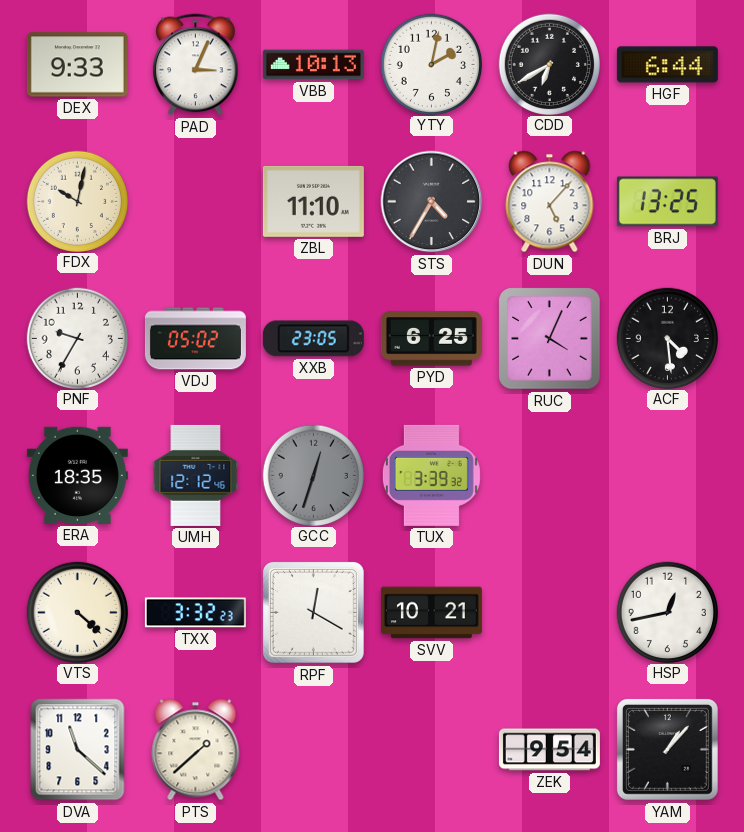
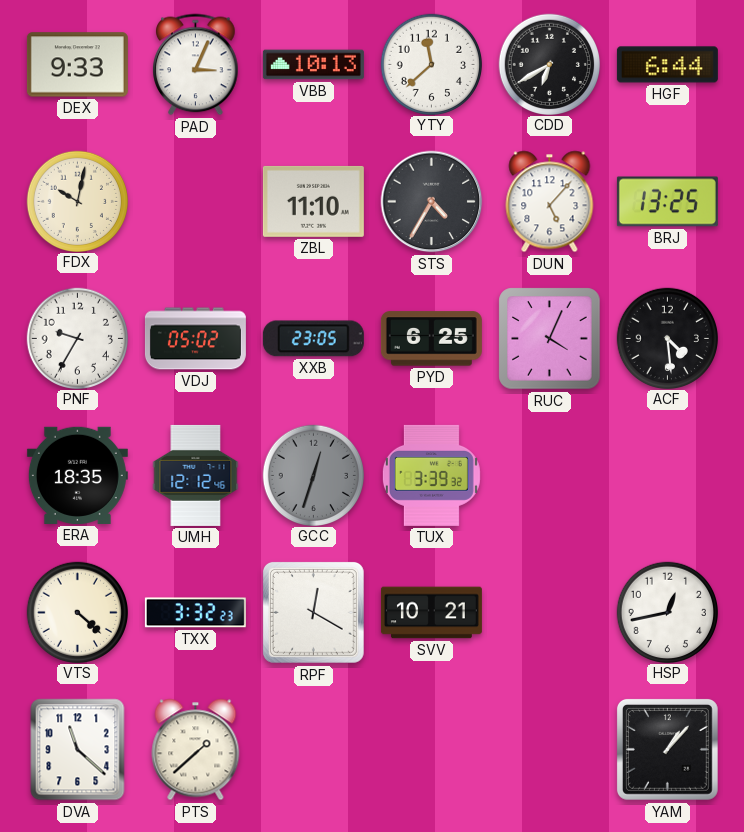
YTY: 2:02 -> 11:38 (431, 64)
ZEK: 9:54 -> none (549, 750)
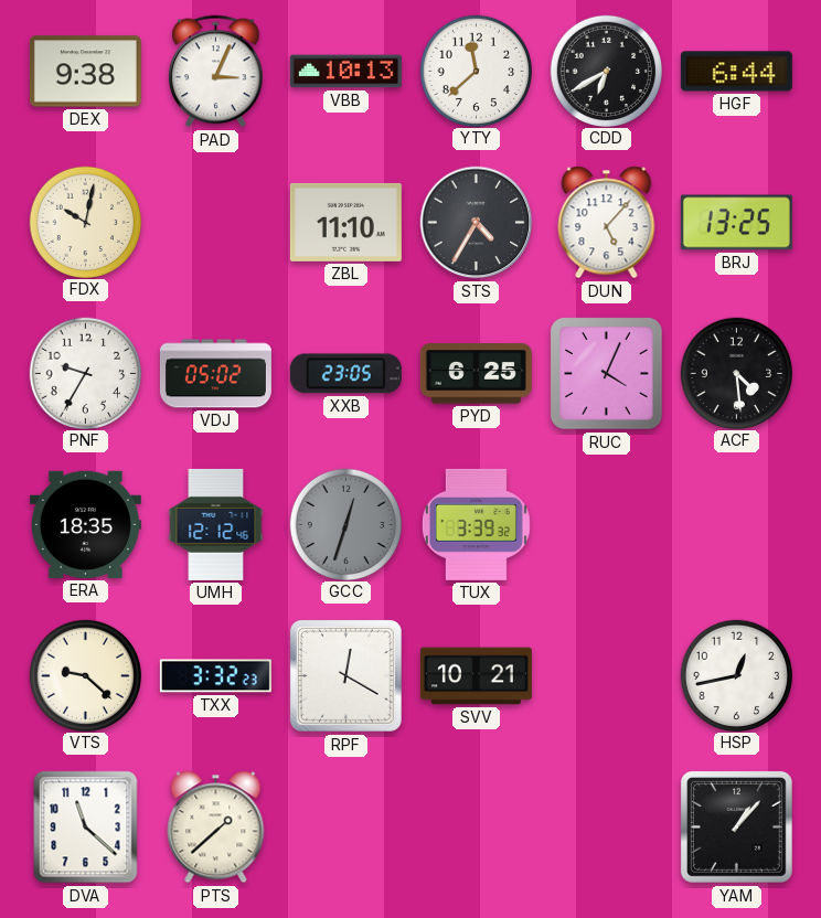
DEX: 9:33 -> 9:38 (85, 72)
VTS: 4:22 -> 9:22 (85, 675)
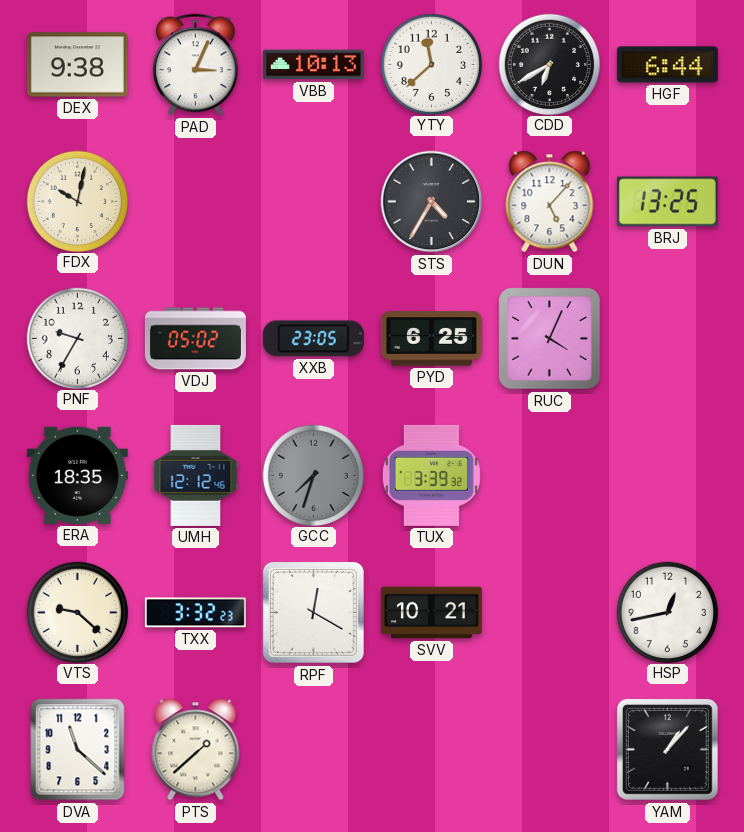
ZBL: 11:10 -> none (345, 222)
ACF: 4:29 -> none (736, 373)
GCC: 12:33 -> 7:33 (313, 475)
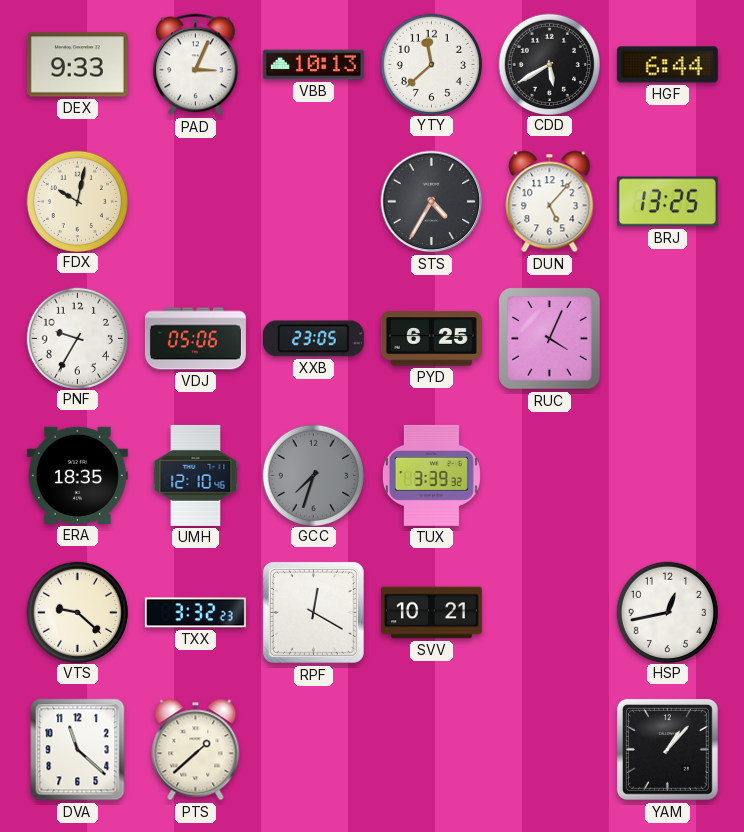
DEX: 9:38 -> 9:33 (77, 65)
CDD: 6:40 -> 5:40 (549, 64)
VDJ: 05:02 -> 05:06 (195, 339)
UMH: 12:12 -> 12:10 (196, 475)
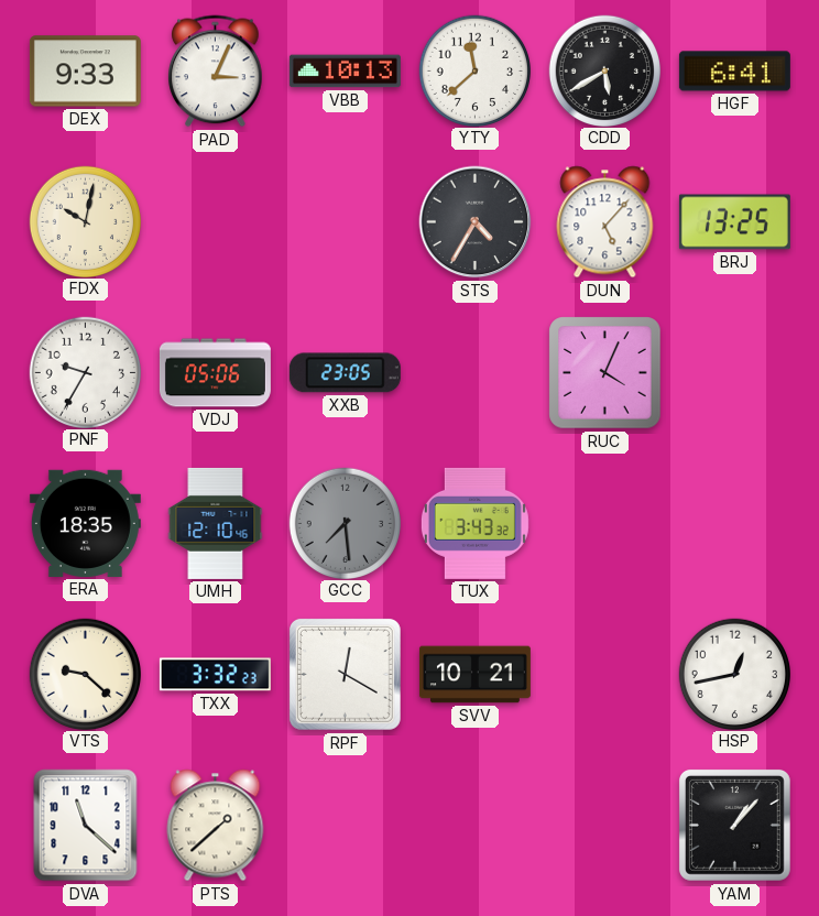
HGF: 6:44 -> 6:41 (734, 72)
PYD: 6:25 -> none (431, 339)
GCC: 7:33 -> 7:29 (345, 523)
TUX: 3:39 -> 3:43 (474, 523)
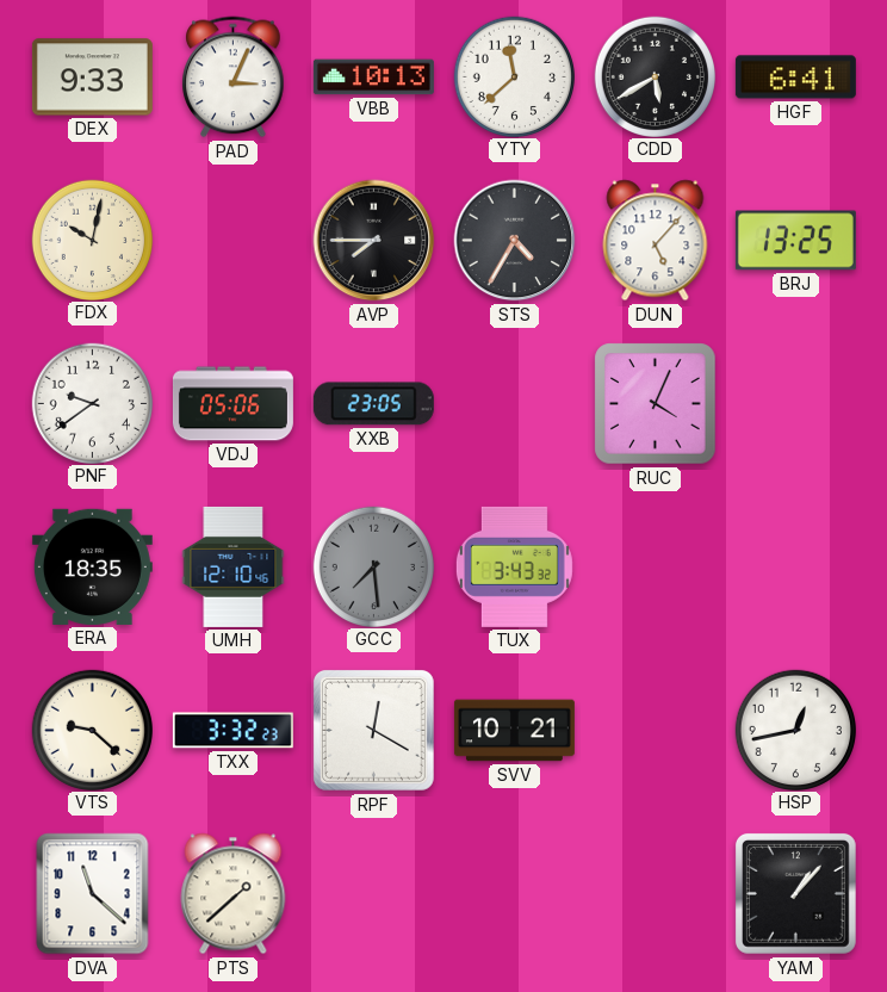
AVP: none -> 7:45 (374, 241)
PNF: 9:35 -> 9:39 (92, 403)
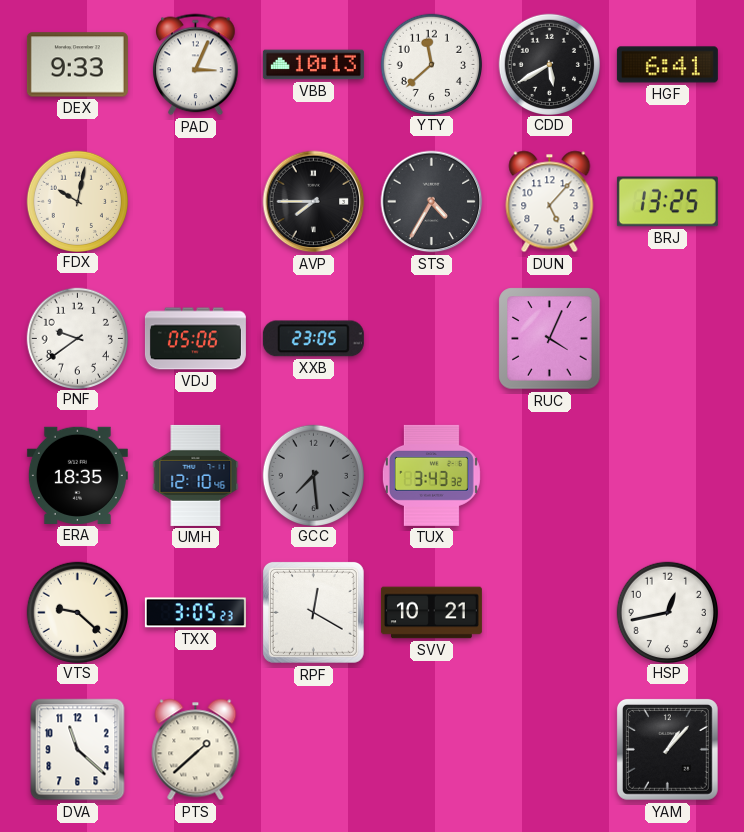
TXX: 3:32 -> 3:05 (195, 613)
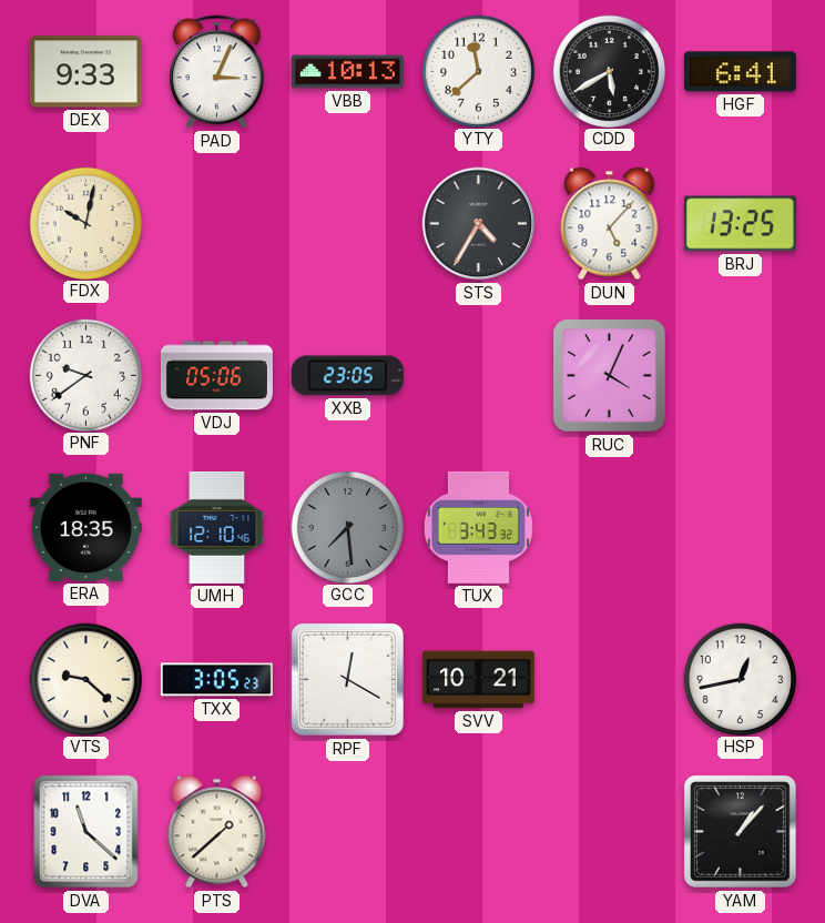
AVP: 7:45 -> none (314, 202)
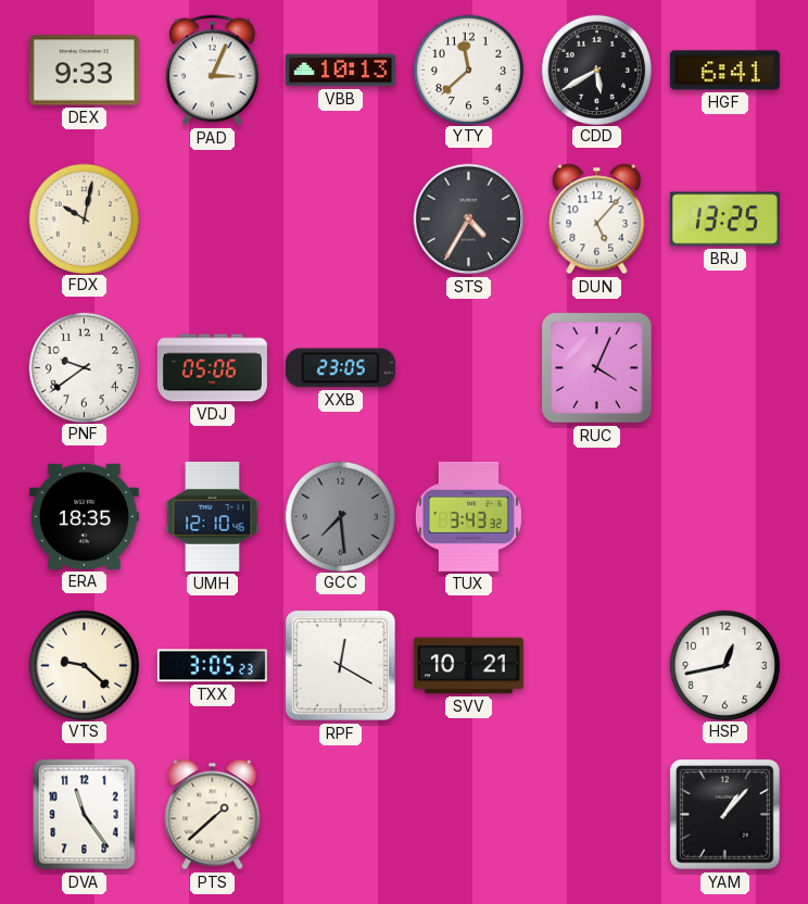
DVA: 11:22 -> 11:24 (85, 815)
